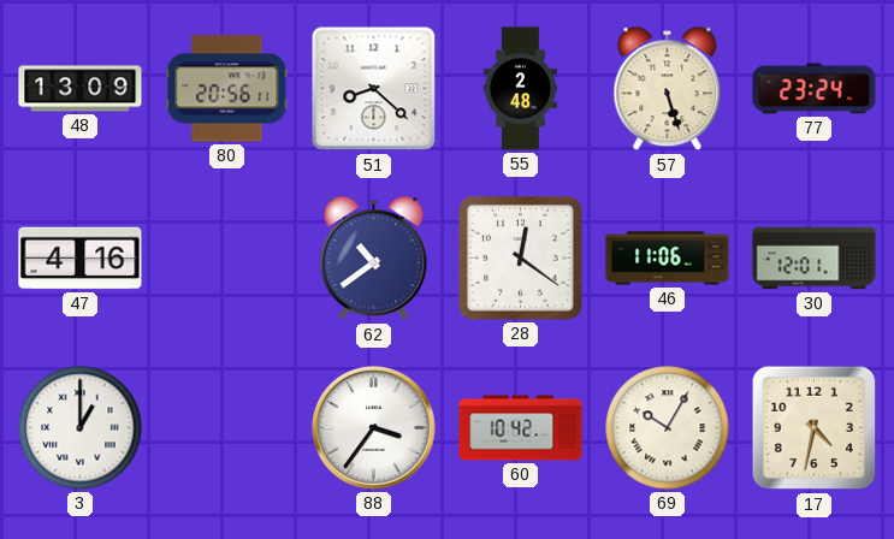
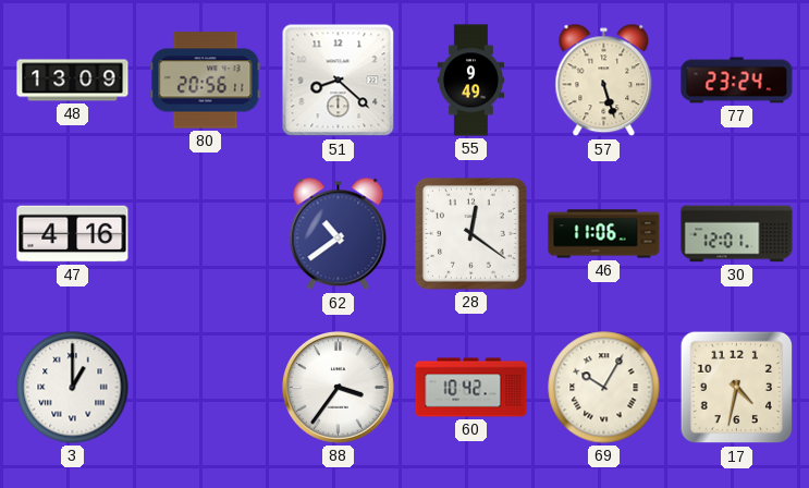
55: 2:48 -> 9:49 (470, 81)
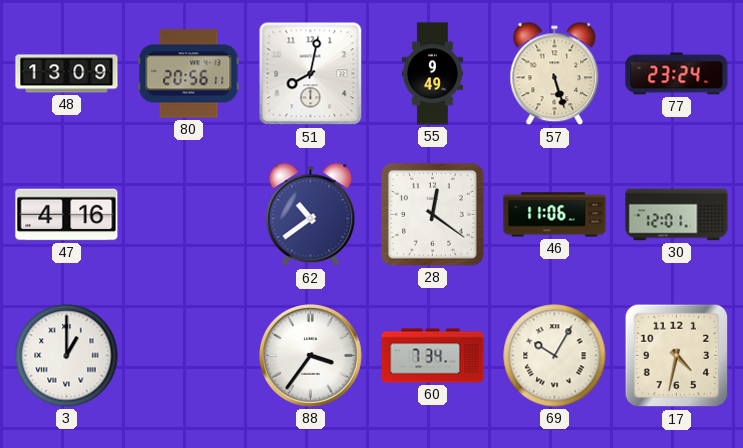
51: 8:22 -> 8:02 (311, 74)
60: 10:42 -> 7:34 (433, 356)
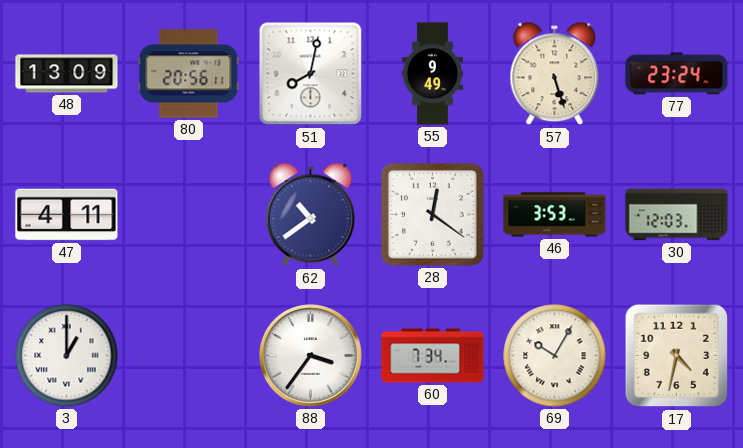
47: 4:16 -> 4:11 (67, 215)
46: 11:06 -> 3:53 (555, 215)
30: 12:01 -> 12:03 (677, 215)
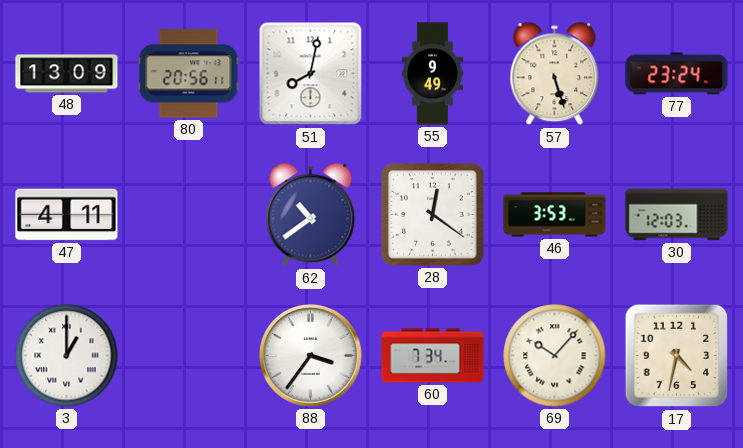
69: 10:05 -> 10:07 (555, 356)
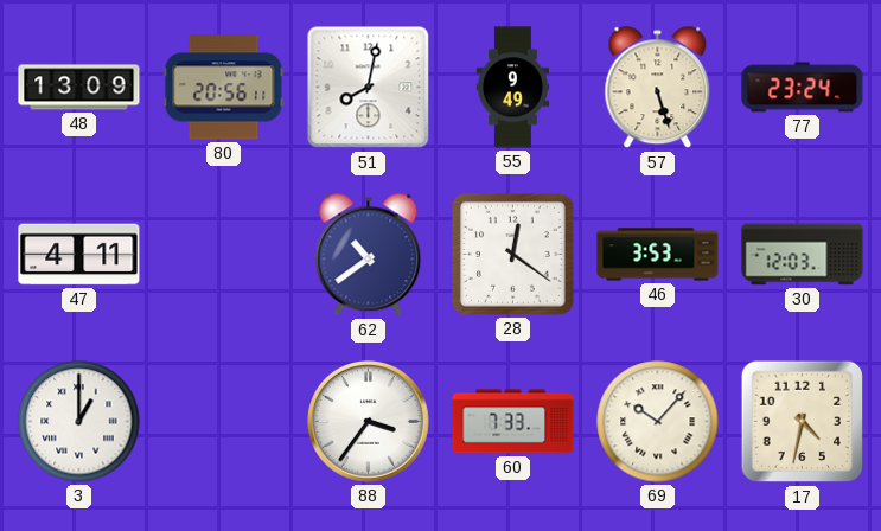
60: 7:34 -> 7:33 (513, 422)
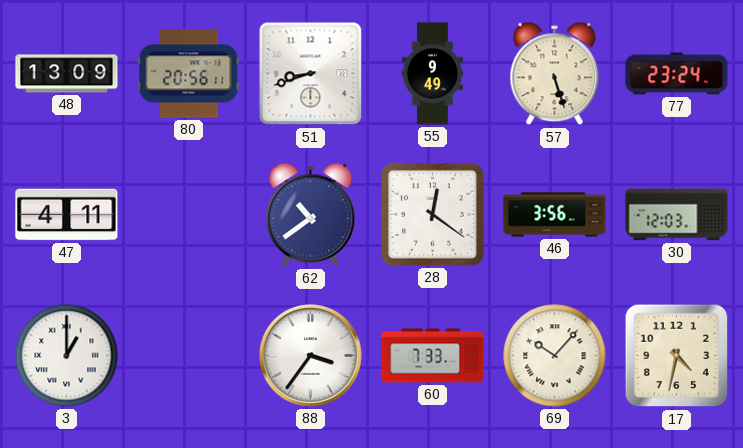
51: 8:02 -> 8:42 (311, 74)
46: 3:53 -> 3:56 (555, 215)
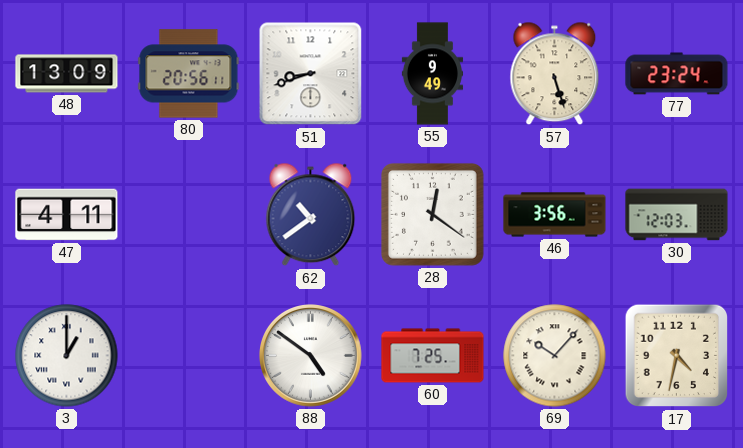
88: 3:36 -> 4:51 (311, 356)
60: 7:33 -> 7:25 (433, 356)
